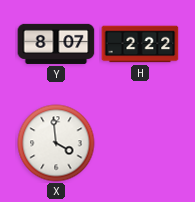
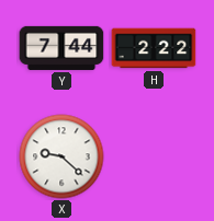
Y: 8:07 -> 7:44 (61, 48)
X: 3:59 -> 9:22 (61, 156)
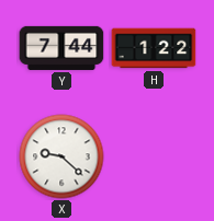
H: 2:22 -> 1:22 (154, 48)
